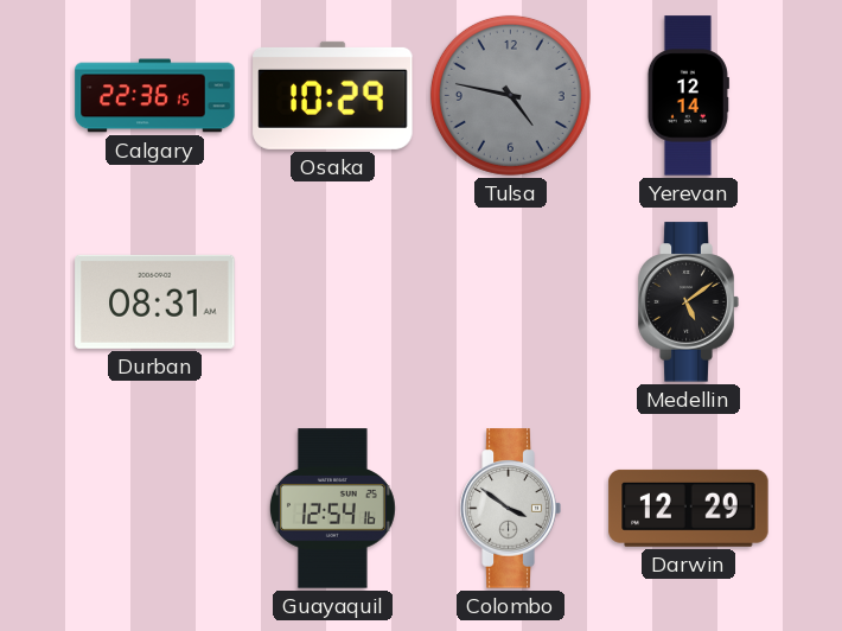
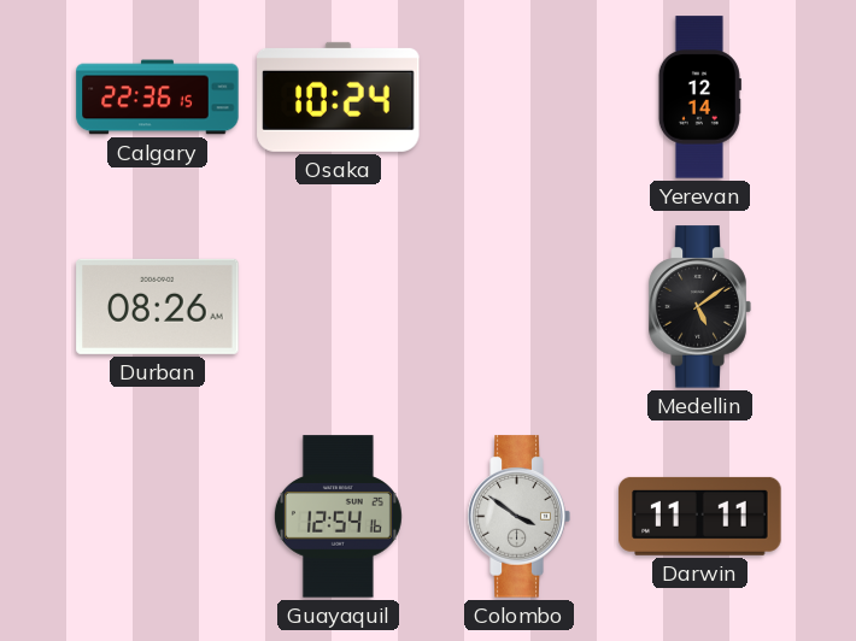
Osaka: 10:29 -> 10:24 (339, 96)
Tulsa: 4:47 -> none (510, 95)
Durban: 08:31 -> 08:26 (158, 306)
Darwin: 12:29 -> 11:11 (700, 516)
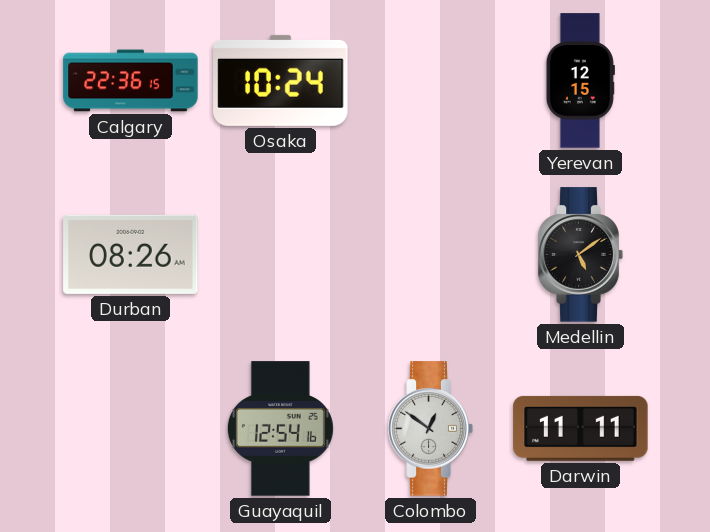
Yerevan: 12:14 -> 12:15 (580, 81)
Colombo: 3:51 -> 12:51 (430, 429)
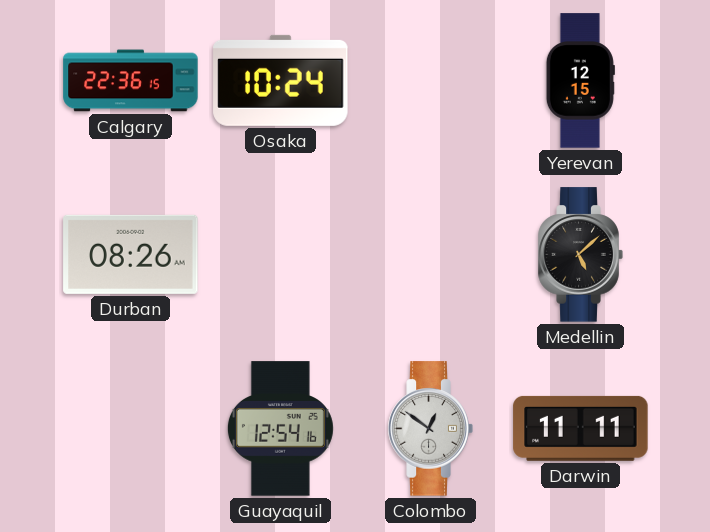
Medellin: 5:09 -> 5:08 (580, 255)
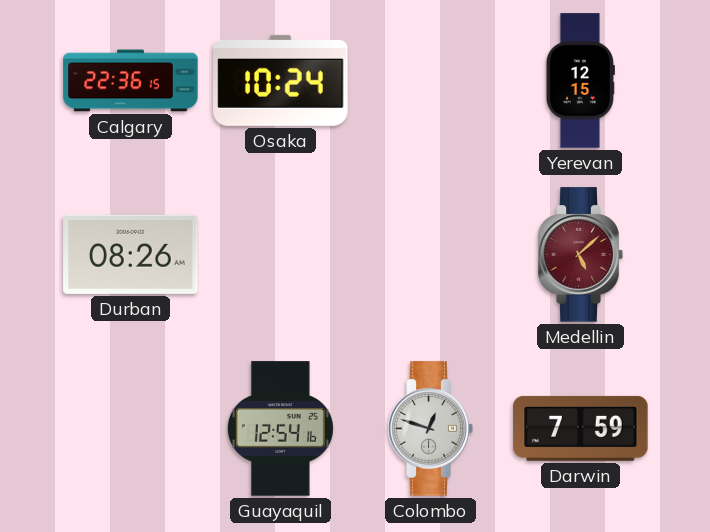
Medellin dial: black -> burgundy (580, 255)
Colombo: 12:51 -> 12:48 (430, 429)
Darwin: 11:11 -> 7:59 (581, 428)
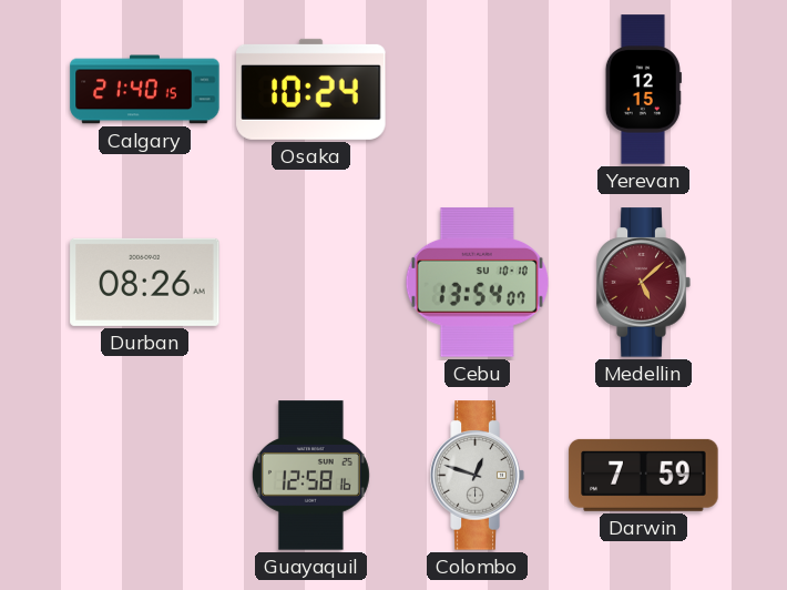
Calgary: 22:36 -> 21:40 (145, 90)
Cebu: none -> 13:54 (477, 283)
Guayaquil: 12:54 -> 12:58 (310, 476)
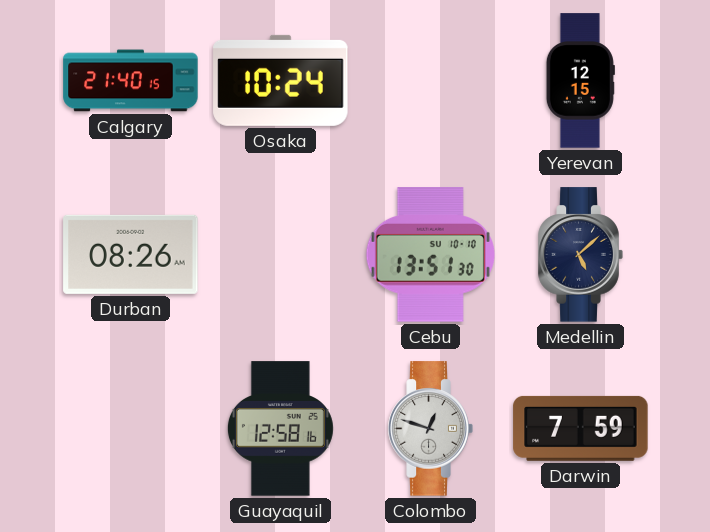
Cebu: 13:54 -> 13:51 (430, 255)
Medellin dial: burgundy -> navy (580, 255)
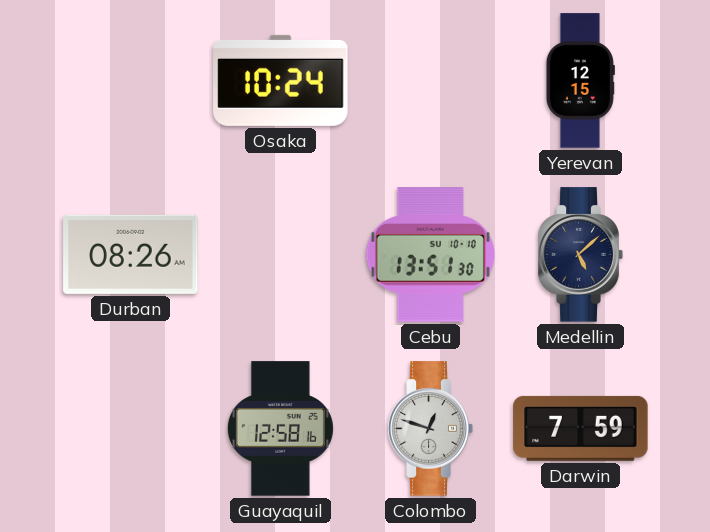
Calgary: 21:40 -> none (131, 81)
